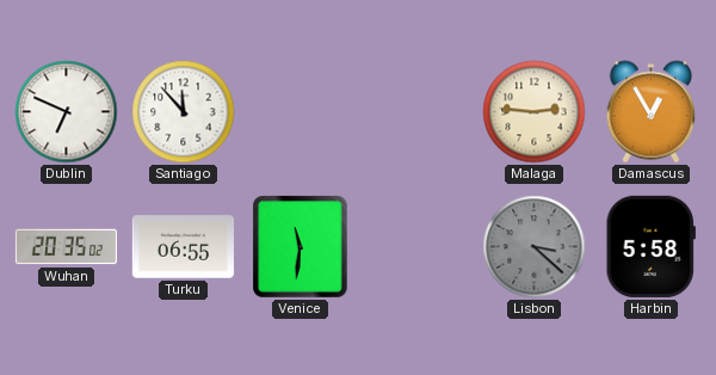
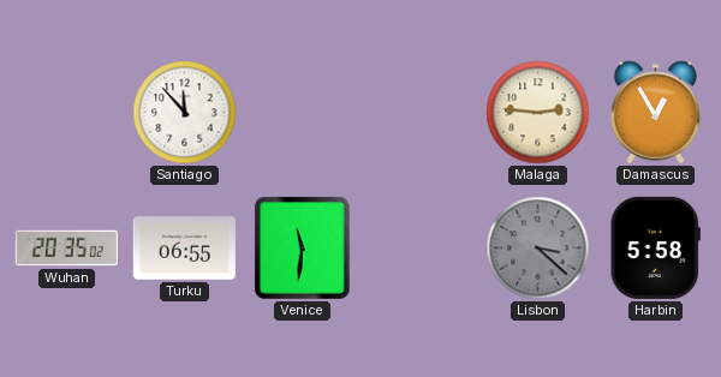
Dublin: 6:49 -> none (67, 112)
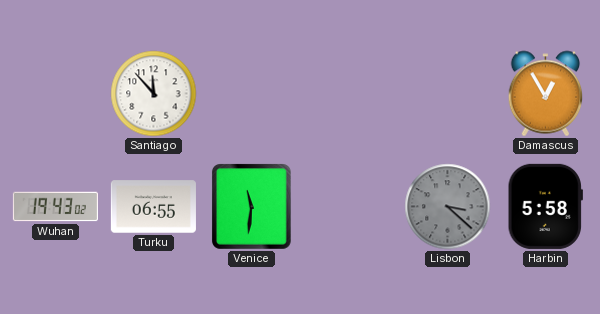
Malaga: 2:46 -> none (538, 113)
Wuhan: 20:35 -> 19:43 (55, 207)
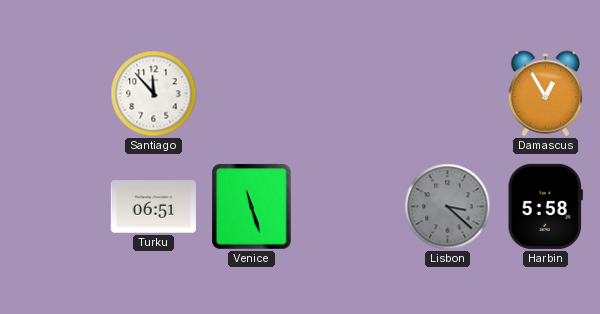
Wuhan: 19:43 -> none (55, 207)
Turku: 06:55 -> 06:51 (153, 207)
Venice: 11:31 -> 11:27 (251, 207)
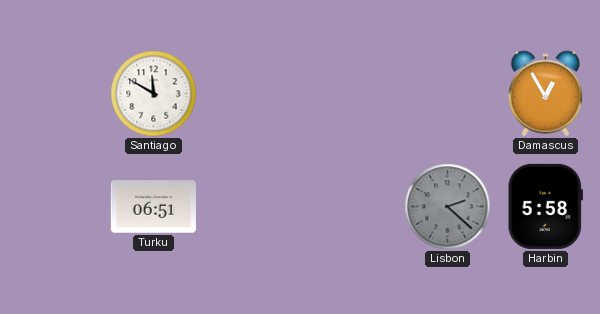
Santiago: 11:53 -> 11:50 (154, 94)
Venice: 11:27 -> none (251, 207)
Lisbon: 3:22 -> 2:22 (448, 207)
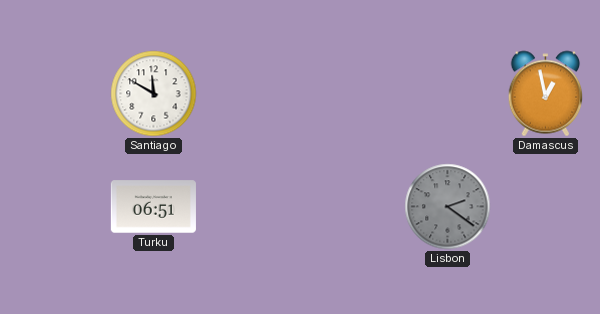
Damascus: 12:55 -> 12:58 (546, 94)
Lisbon: 2:22 -> 2:21 (448, 207)
Harbin: 5:58 -> none (545, 206)
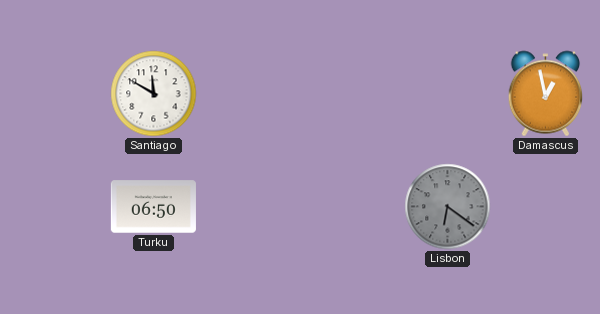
Turku: 06:51 -> 06:50 (153, 207)
Lisbon: 2:21 -> 6:21 (448, 207)
